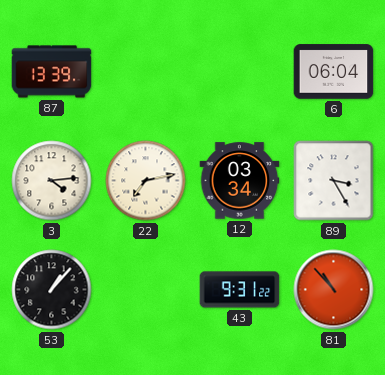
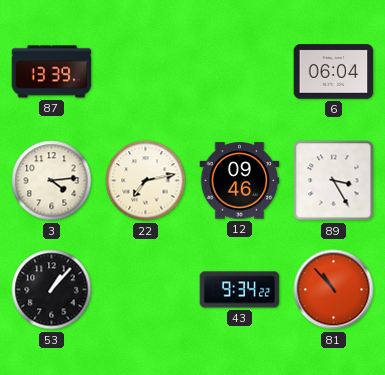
12: 03:34 -> 09:46 (240, 181)
43: 9:31 -> 9:34 (240, 290)
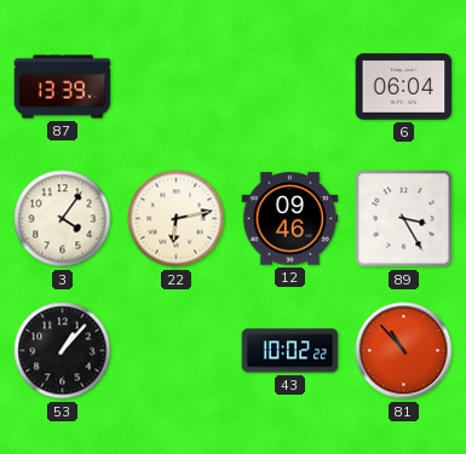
3: 4:14 -> 4:06 (63, 219)
22: 7:13 -> 6:13 (177, 219)
43: 9:34 -> 10:02 (290, 351)
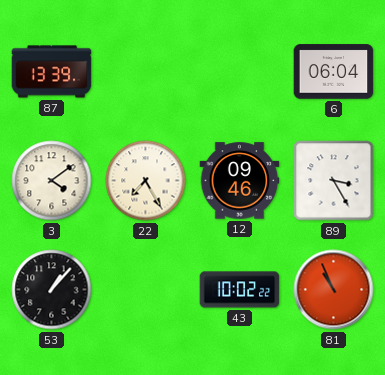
3: 4:06 -> 4:09 (52, 181)
22: 6:13 -> 7:25 (146, 181)
81: 10:53 -> 10:56 (334, 290)
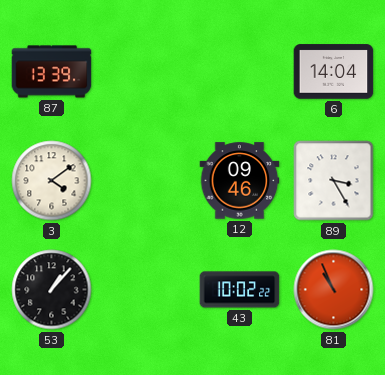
6: 06:04 -> 14:04 (334, 72)
22: 7:25 -> none (146, 181)
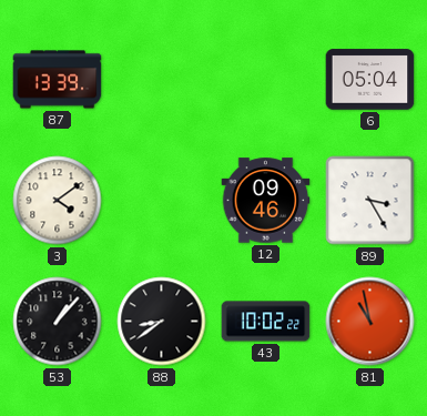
6: 14:04 -> 05:04 (370, 80)
88: none -> 8:39 (162, 322)
81: 10:56 -> 10:58 (370, 322)
